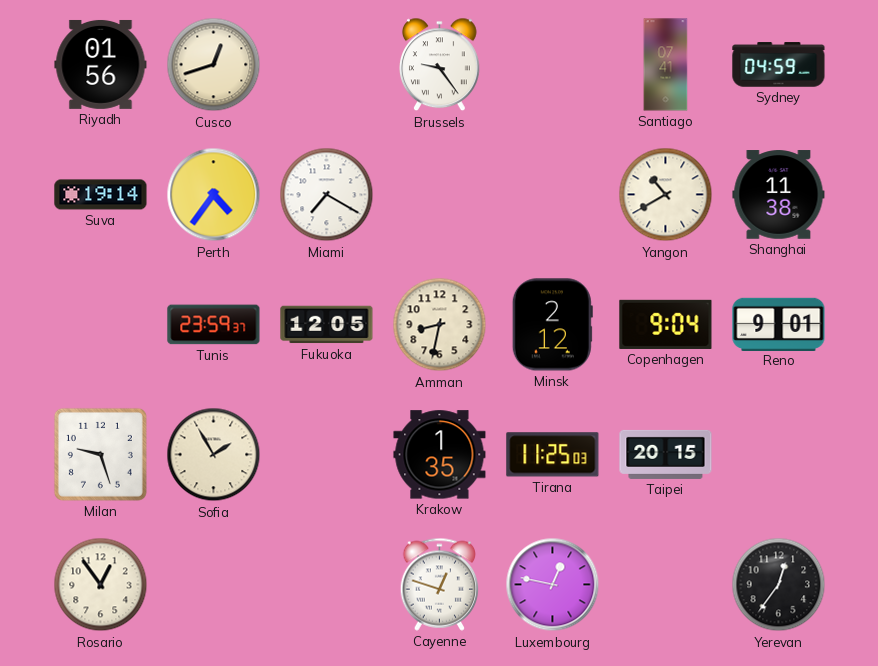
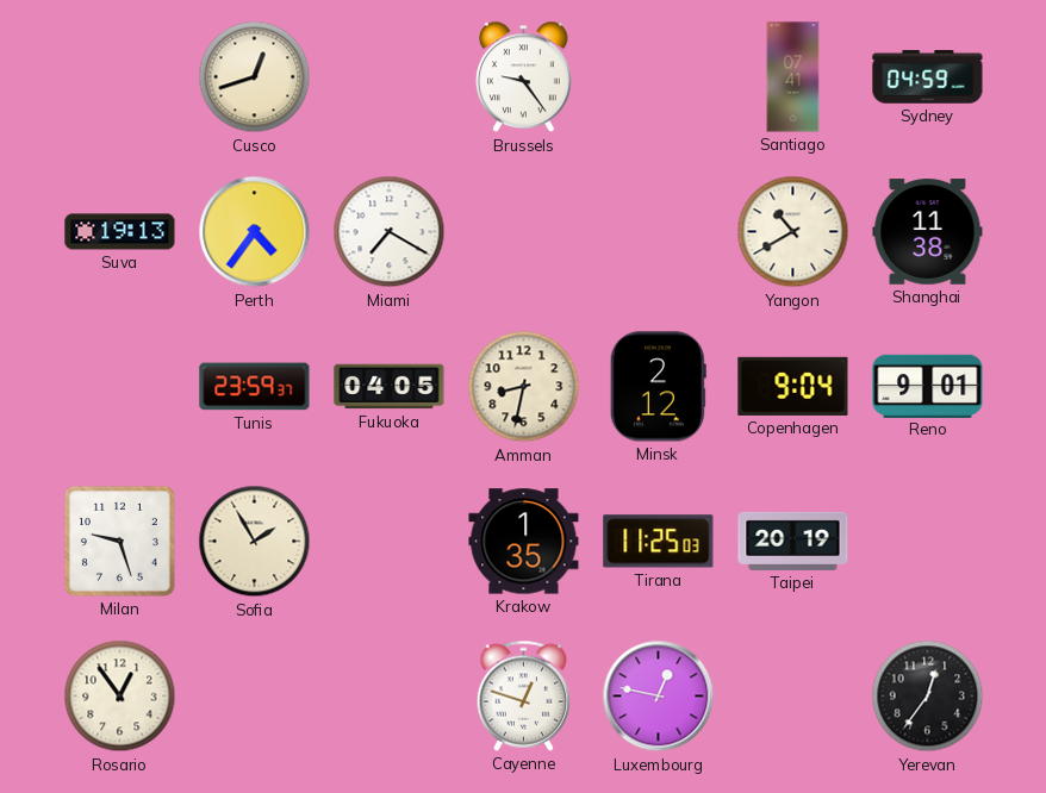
Riyadh: 01:56 -> none (101, 64)
Suva: 19:14 -> 19:13 (120, 232)
Fukuoka: 12:05 -> 04:05 (390, 387)
Taipei: 20:15 -> 20:19 (793, 541)
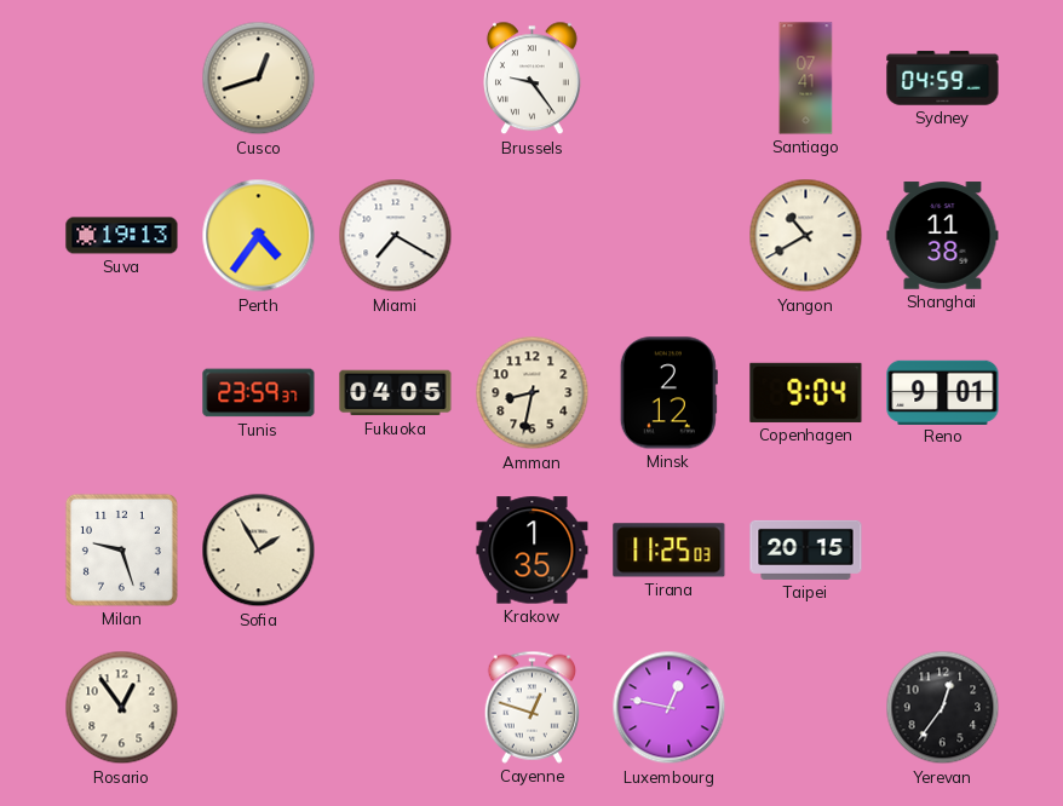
Taipei: 20:19 -> 20:15 (806, 549)
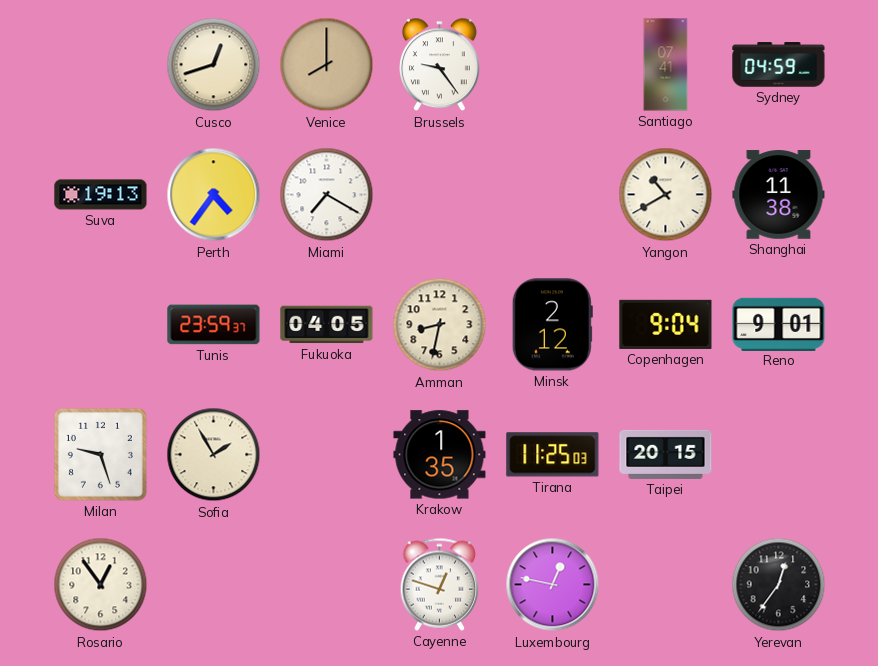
Venice: none -> 8:00 (327, 65)
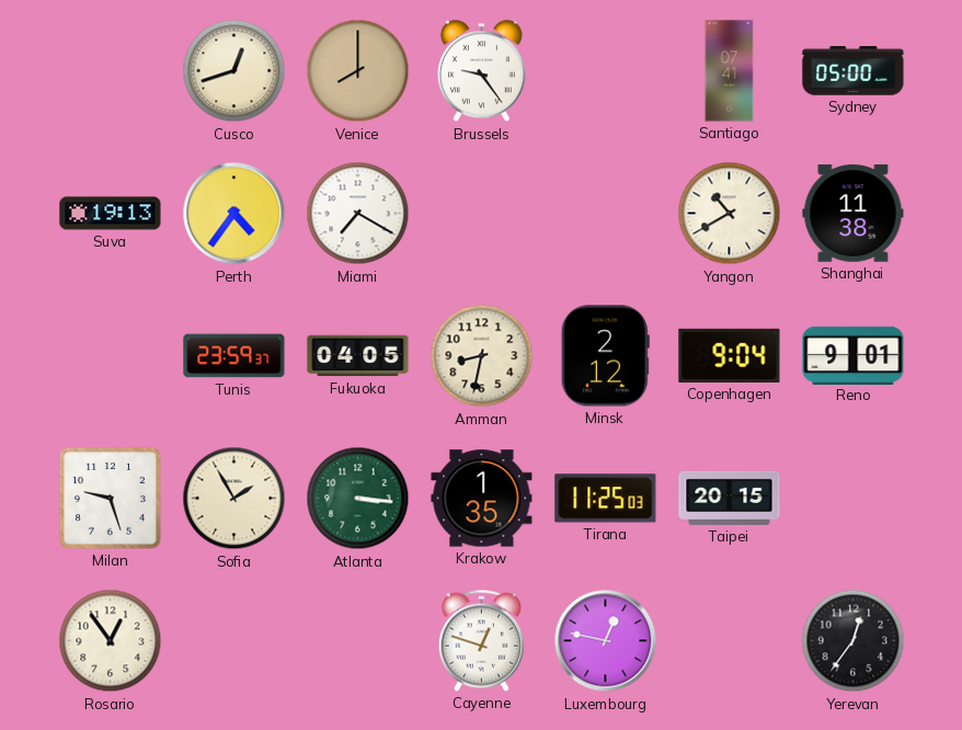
Sydney: 04:59 -> 05:00 (854, 71)
Atlanta: none -> 3:16 (358, 499)
